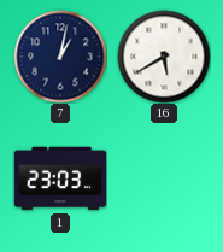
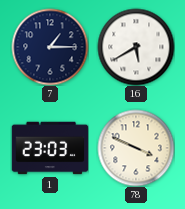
7: 1:02 -> 1:15 (50, 47)
78: none -> 3:49 (136, 148)
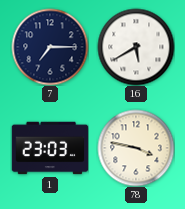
7: 1:15 -> 7:15 (50, 47)
78: 3:49 -> 3:47 (136, 148)
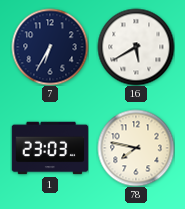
7: 7:15 -> 6:35 (50, 47)
78: 3:47 -> 7:47 (136, 148)
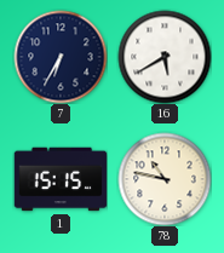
1: 23:03 -> 15:15 (61, 179)
78: 7:47 -> 10:47 (165, 179)
